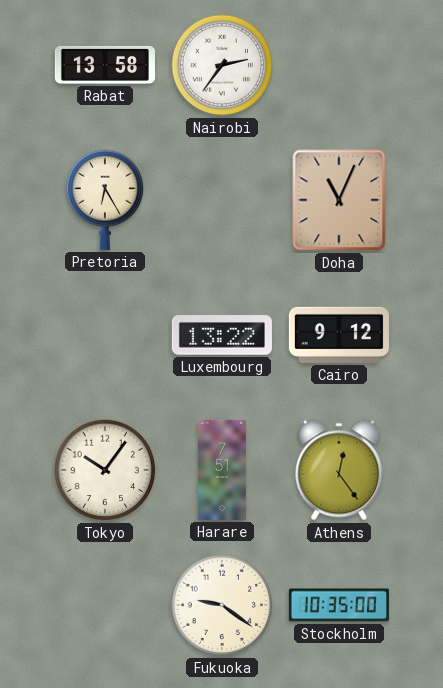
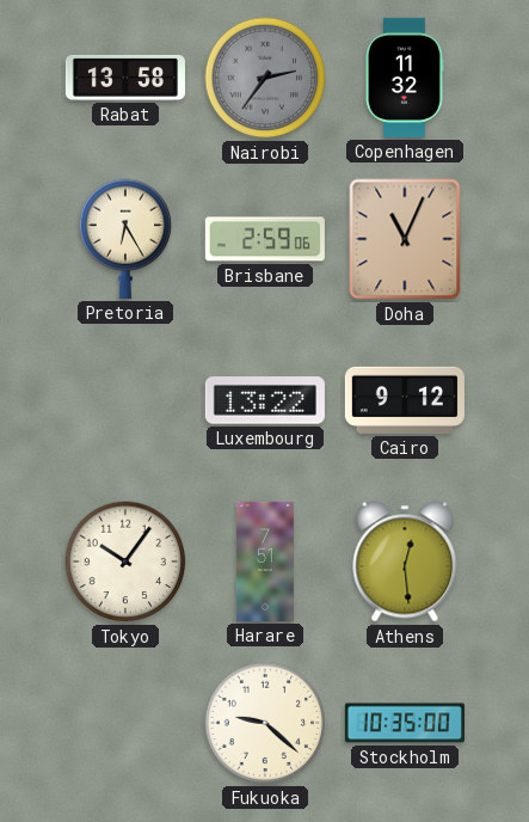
Nairobi dial: white -> grey (265, 78)
Copenhagen: none -> 11:32 (405, 78)
Brisbane: none -> 2:59 (265, 239)
Athens: 12:24 -> 12:29 (405, 562)
Fukuoka: 9:21 -> 9:22 (265, 723)
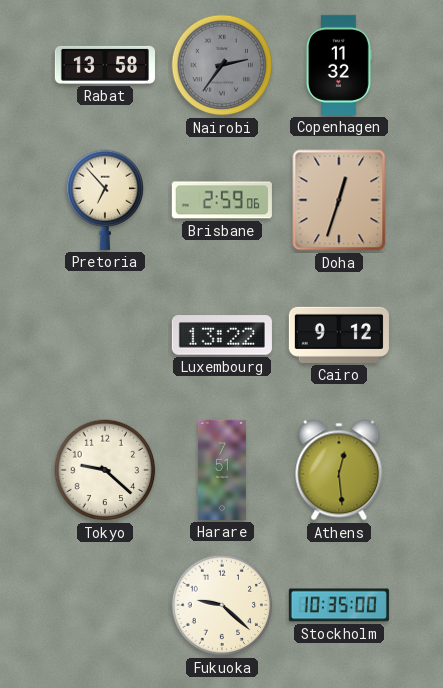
Pretoria: 6:25 -> 6:53 (105, 200)
Doha: 11:04 -> 12:33 (339, 200)
Tokyo: 10:06 -> 9:22 (105, 470)
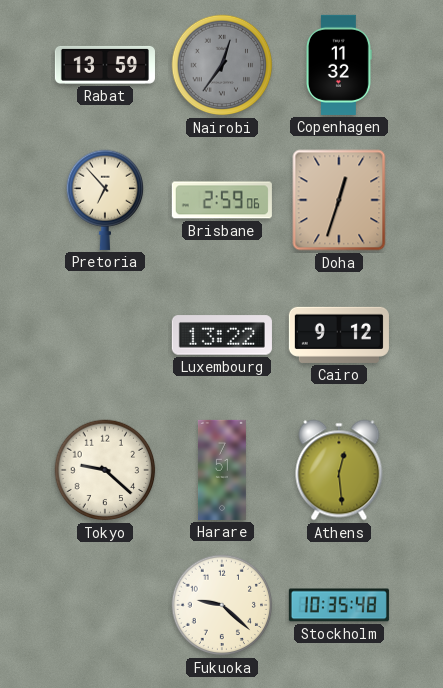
Rabat: 13:58 -> 13:59 (105, 65)
Nairobi: 2:36 -> 12:36 (222, 65)
Stockholm: 10:35:00 -> 10:35:48 (339, 605)
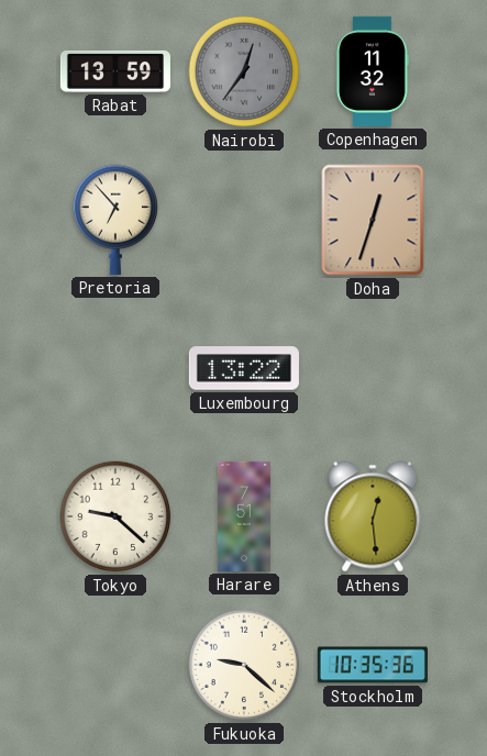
Brisbane: 2:59 -> none (222, 200)
Cairo: 9:12 -> none (339, 335)
Stockholm: 10:35:48 -> 10:35:36 (373, 665)
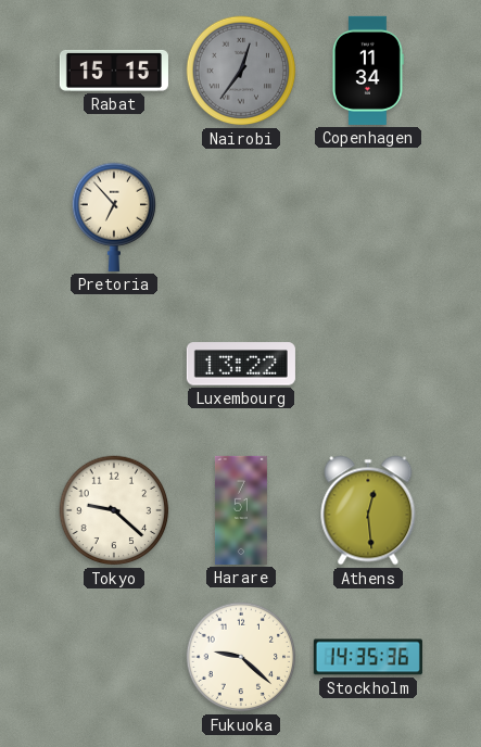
Rabat: 13:59 -> 15:15 (114, 71)
Copenhagen: 11:32 -> 11:34 (368, 71)
Doha: 12:33 -> none (373, 220)
Stockholm: 10:35 -> 14:35 (368, 657)
